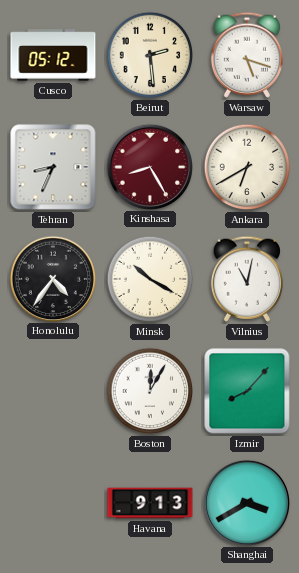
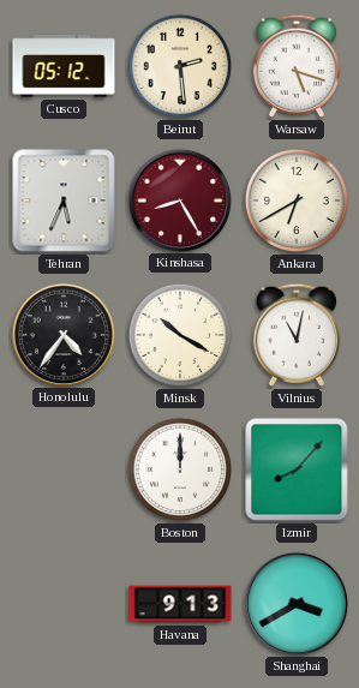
Tehran: 8:34 -> 5:34 (64, 201)
Boston: 12:05 -> 12:00 (180, 469)
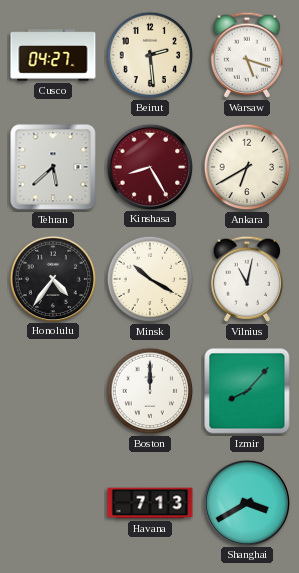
Cusco: 05:12 -> 04:27 (53, 55)
Tehran: 5:34 -> 5:38 (53, 167)
Havana: 9:13 -> 7:13 (150, 503)
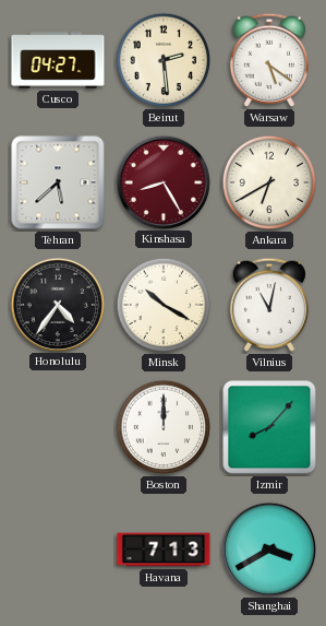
Warsaw: 5:18 -> 5:21 (269, 60)
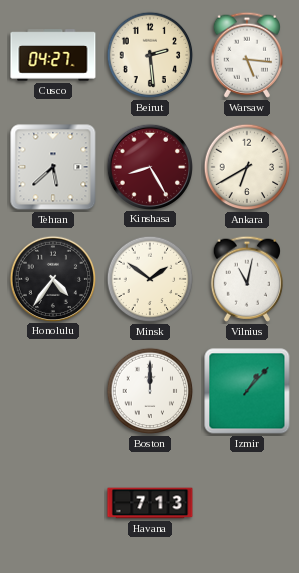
Warsaw: 5:21 -> 5:16 (247, 55)
Minsk: 10:20 -> 1:51 (150, 279)
Izmir: 8:07 -> 1:07 (247, 391)
Shanghai: 3:40 -> none (268, 548)
